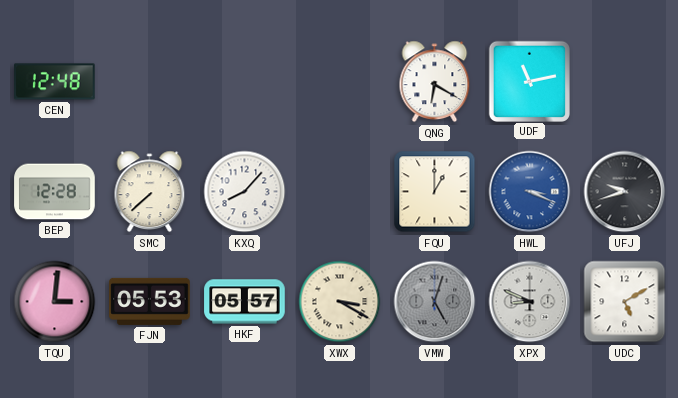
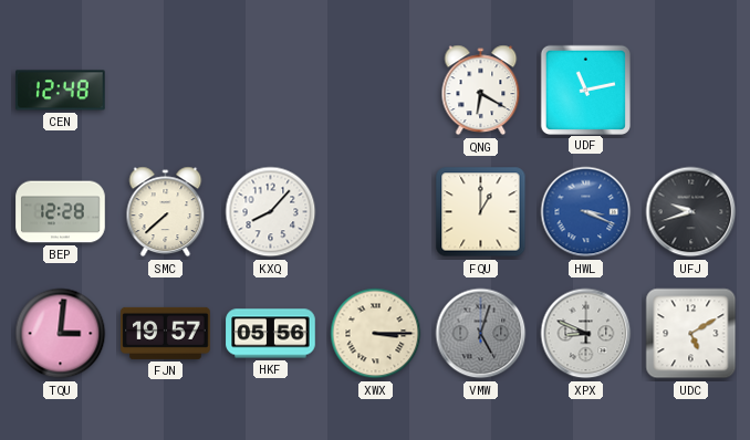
FJN: 05:53 -> 19:57 (166, 333)
HKF: 05:57 -> 05:56 (271, 334)
XWX: 3:20 -> 3:15 (376, 334)
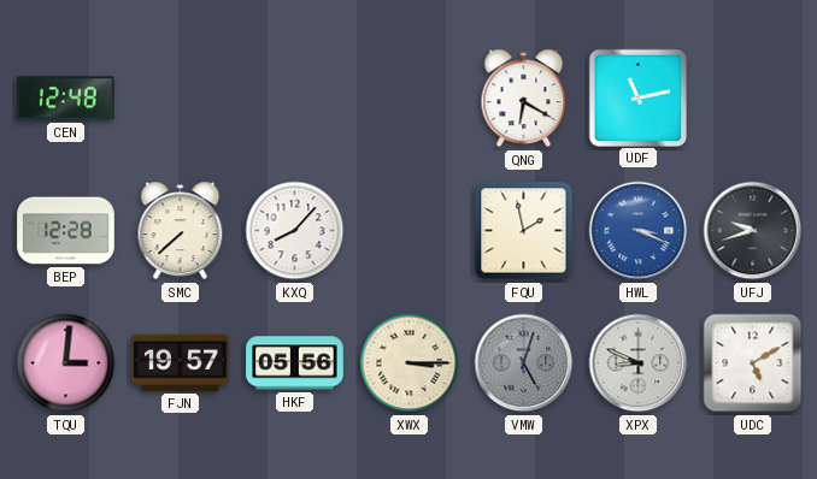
FQU: 1:00 -> 1:58 (524, 231)
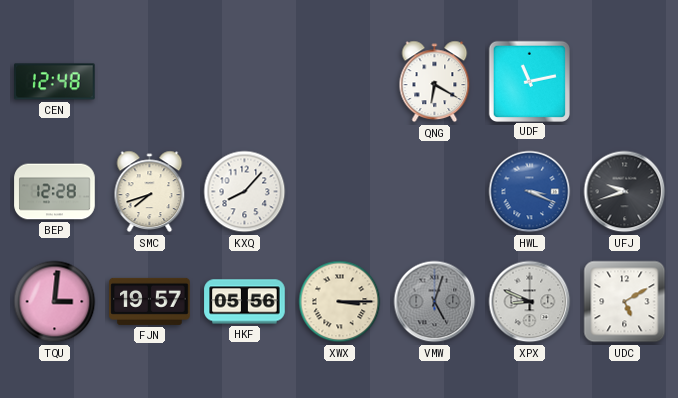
SMC: 7:38 -> 7:42 (150, 192)
FQU: 1:58 -> none (524, 231)
